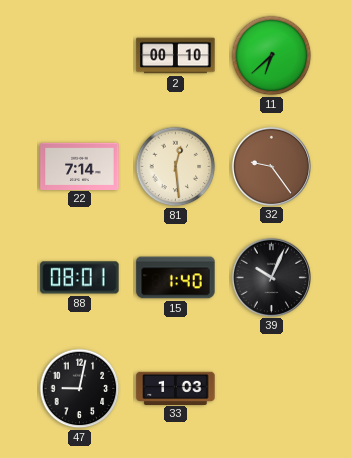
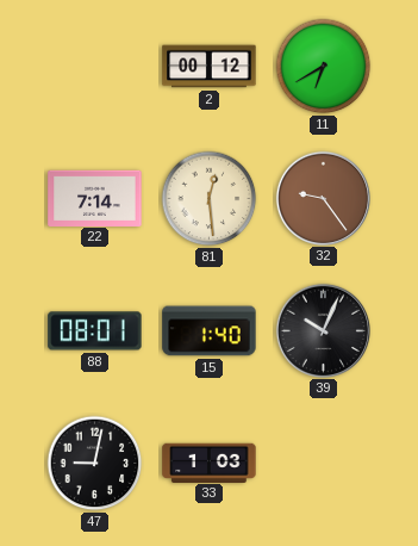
2: 00:10 -> 00:12 (210, 67)
11: 6:38 -> 6:40 (324, 67)
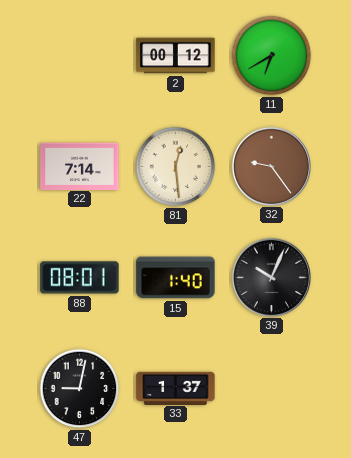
33: 1:03 -> 1:37 (176, 388)
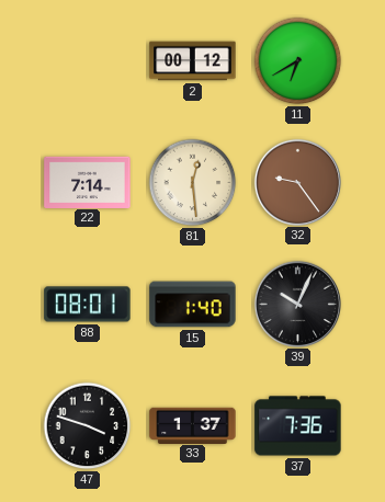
47: 9:02 -> 3:48 (88, 426)
37: none -> 7:36 (298, 426)
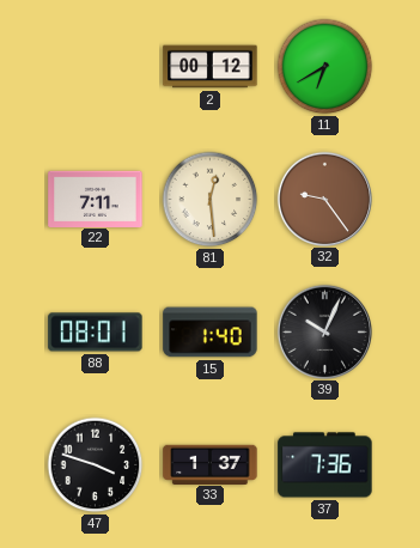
22: 7:14 -> 7:11 (96, 199)
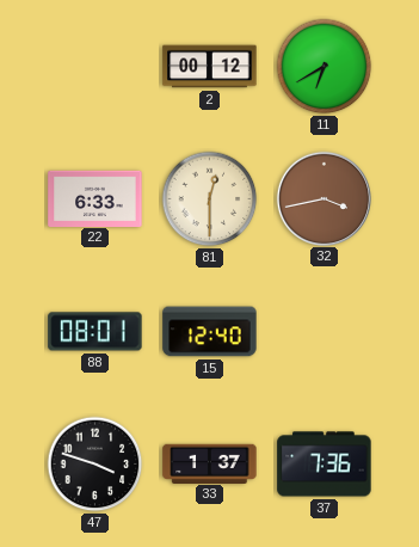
22: 7:11 -> 6:33 (95, 198)
81: 12:29 -> 12:30 (210, 199)
32: 9:24 -> 3:43 (324, 198)
15: 1:40 -> 12:40 (210, 332)
39: 10:04 -> none (324, 331)
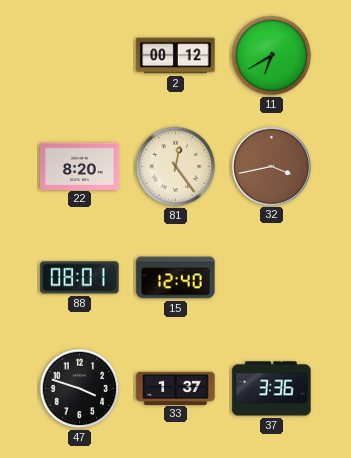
22: 6:33 -> 8:20 (80, 166)
81: 12:30 -> 12:24 (176, 167)
37: 7:36 -> 3:36 (272, 389)
